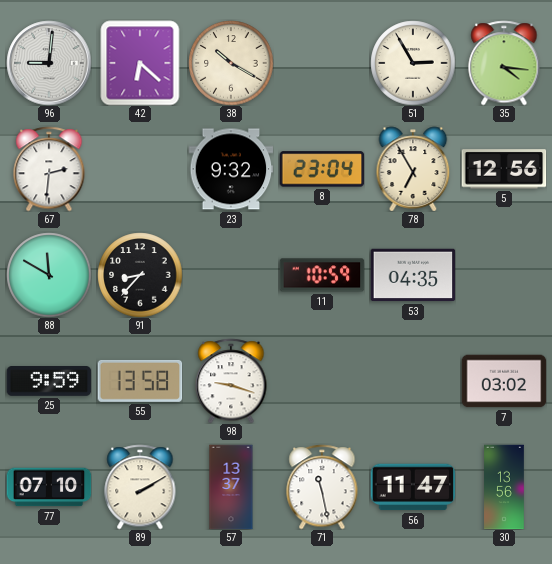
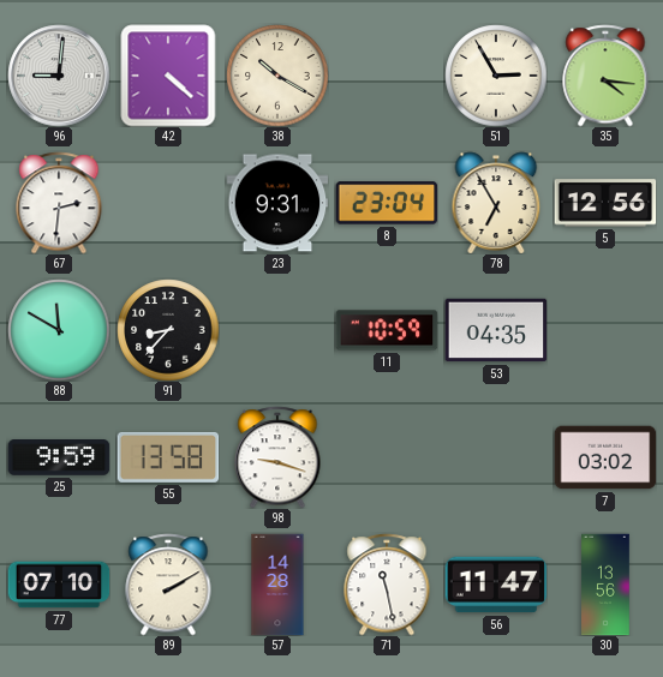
42: 6:22 -> 4:22 (168, 76)
23: 9:32 -> 9:31 (277, 203)
57: 13:37 -> 14:28 (277, 585)
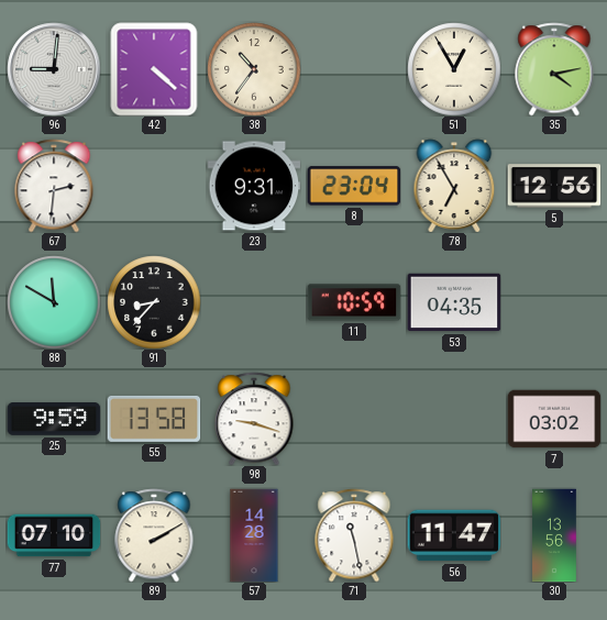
38: 10:20 -> 10:36 (254, 69)
51: 2:55 -> 12:55 (454, 69)
35: 4:16 -> 4:13 (554, 69)
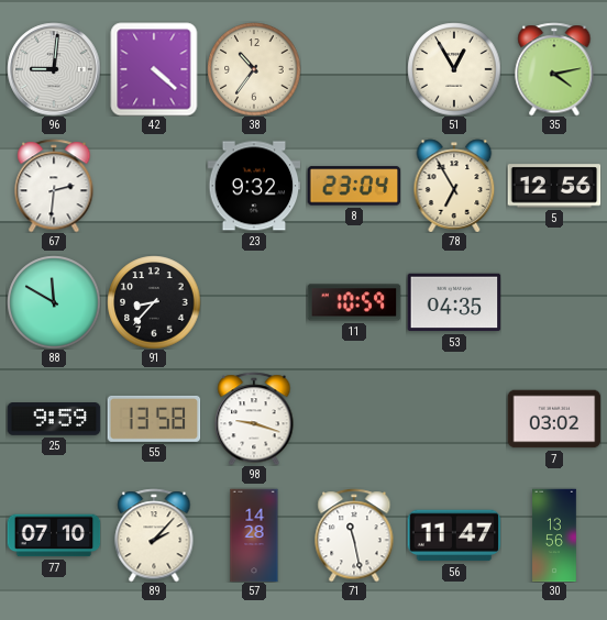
23: 9:31 -> 9:32 (254, 186)
89: 2:10 -> 2:07 (154, 535)
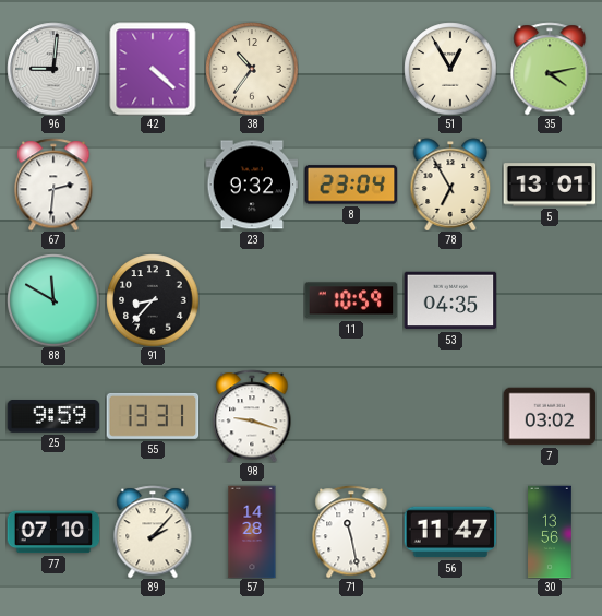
5: 12:56 -> 13:01 (550, 185)
55: 13:58 -> 13:31 (153, 416)
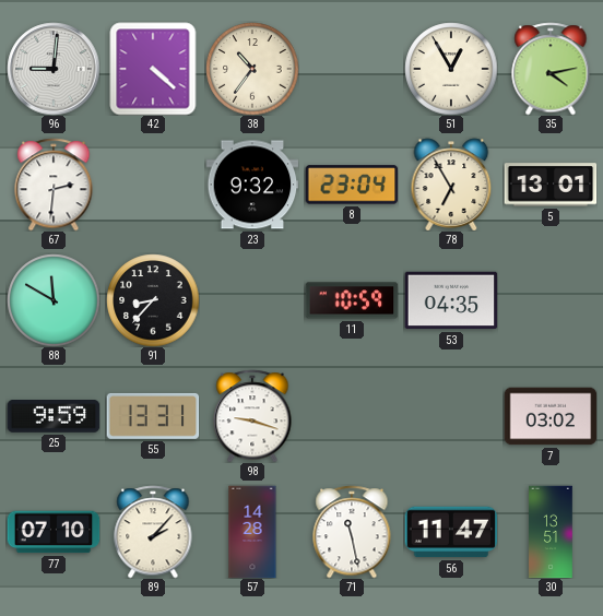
30: 13:56 -> 13:51 (551, 532)
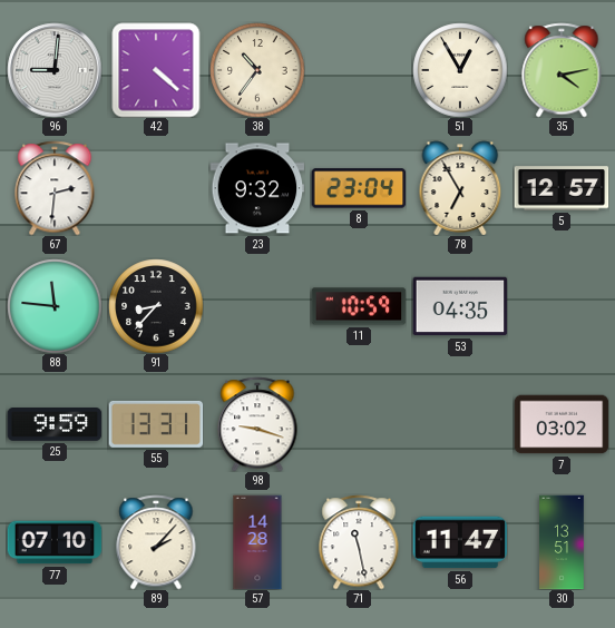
5: 13:01 -> 12:57 (562, 188)
88: 11:50 -> 11:46 (55, 306)
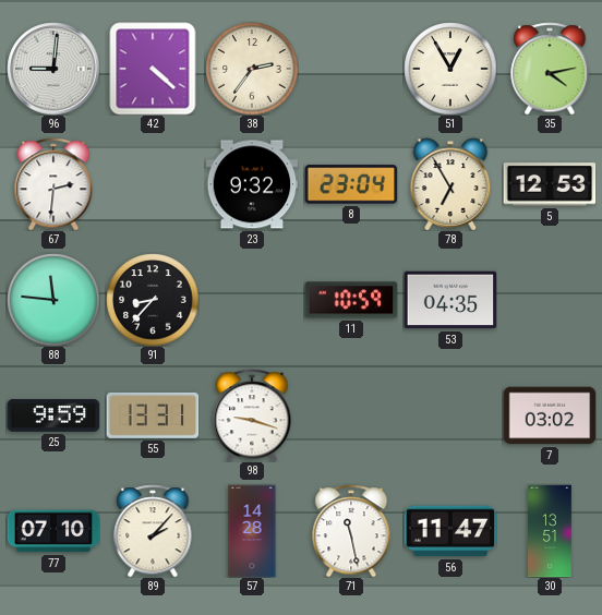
38: 10:36 -> 2:36 (252, 69)
5: 12:57 -> 12:53 (550, 184)
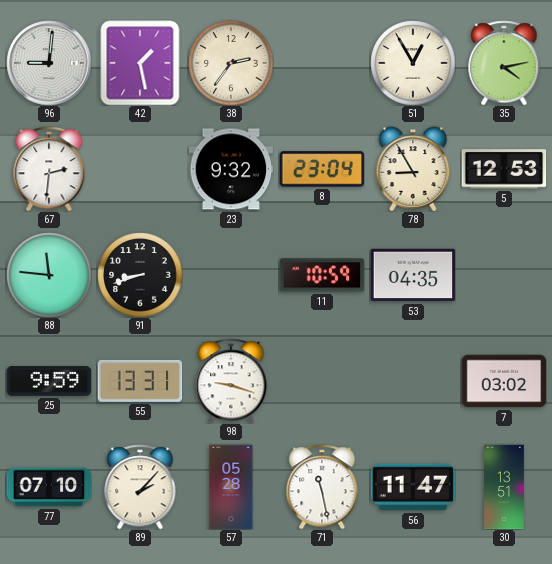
42: 4:22 -> 1:28 (140, 63)
78: 6:55 -> 8:55 (413, 169)
91: 8:37 -> 8:42 (140, 275)
57: 14:28 -> 05:28 (231, 487)
